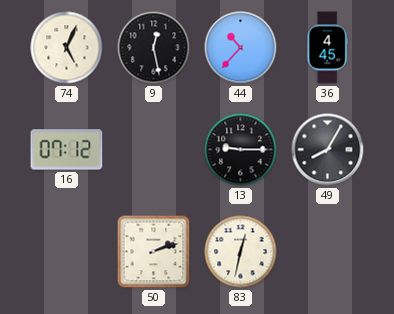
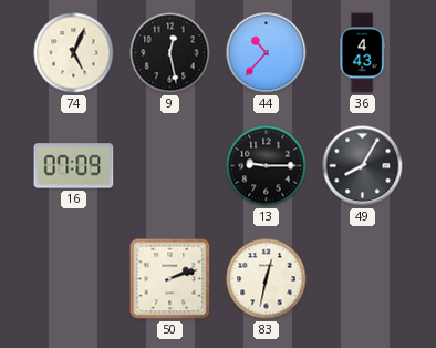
36: 4:45 -> 4:43 (362, 53)
16: 07:12 -> 07:09 (74, 166)
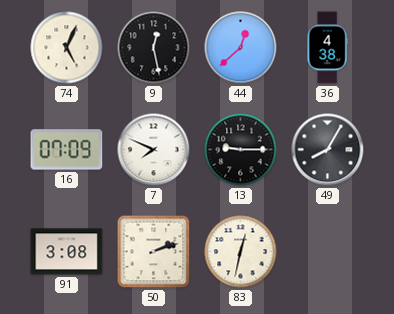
44: 10:37 -> 12:38 (241, 48)
36: 4:43 -> 4:38 (327, 48)
7: none -> 7:49 (154, 150)
91: none -> 3:08 (67, 252)
